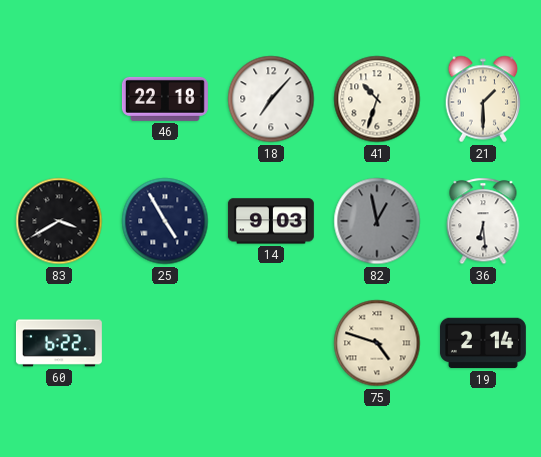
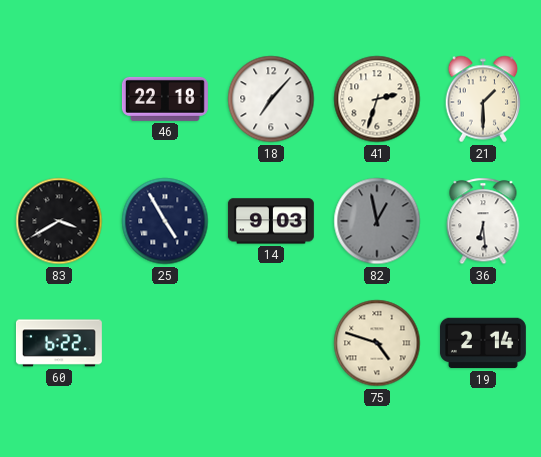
41: 10:33 -> 2:33 (377, 99)
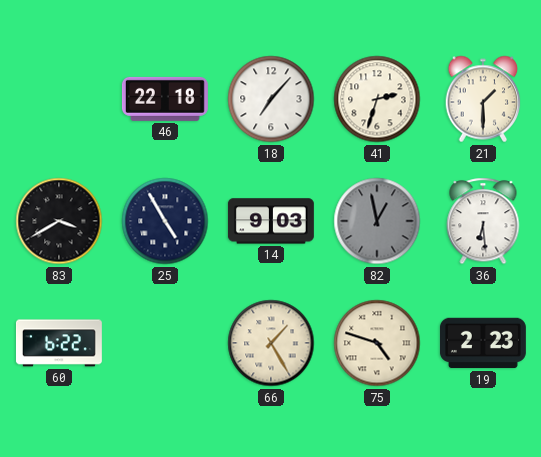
66: none -> 1:25 (271, 343)
19: 2:14 -> 2:23 (483, 343)
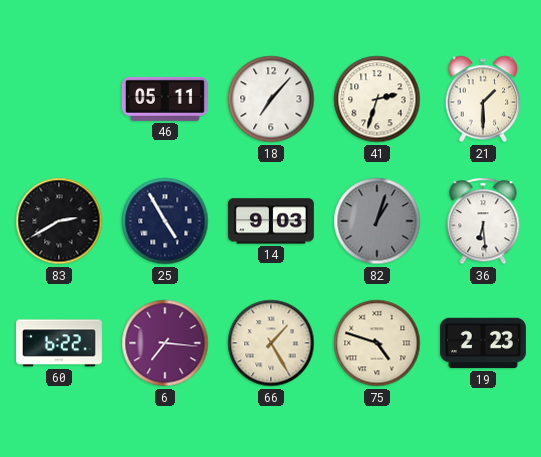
46: 22:18 -> 05:11 (165, 99)
83: 3:40 -> 2:40 (59, 221)
82: 12:58 -> 1:03 (377, 221)
6: none -> 7:16 (165, 343)
